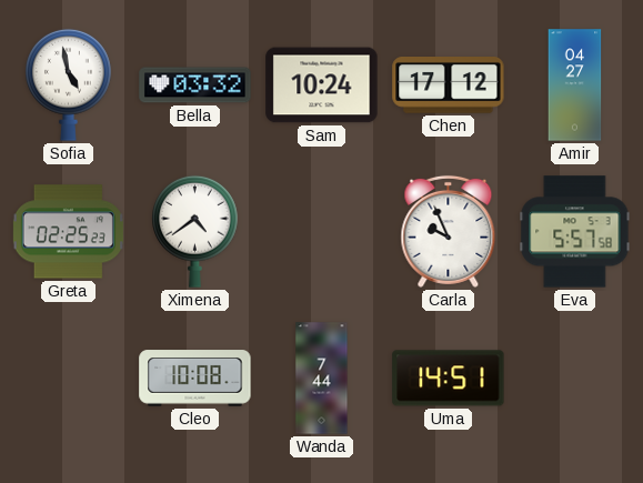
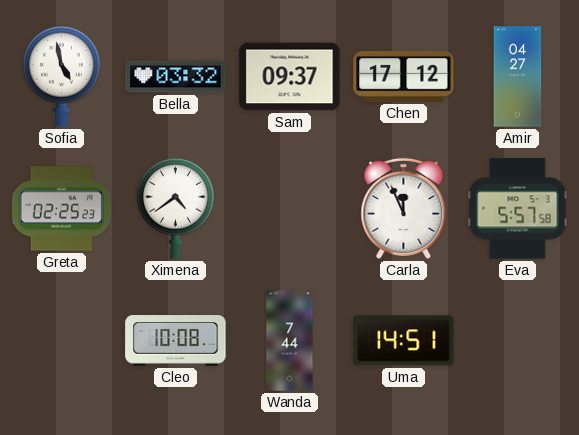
Sam: 10:24 -> 09:37 (290, 77)
Carla: 9:56 -> 11:56 (404, 208)
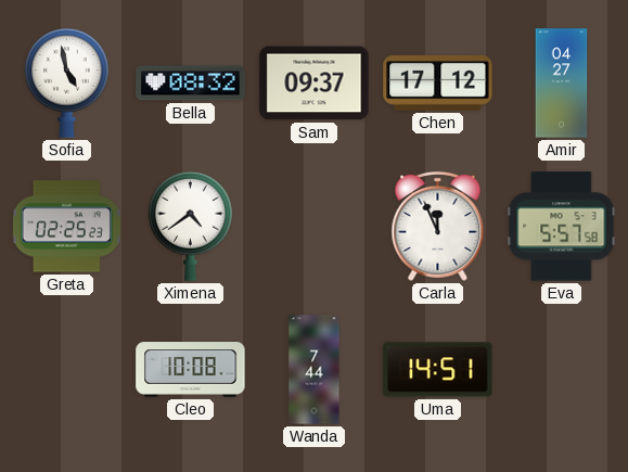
Bella: 03:32 -> 08:32 (191, 84)
